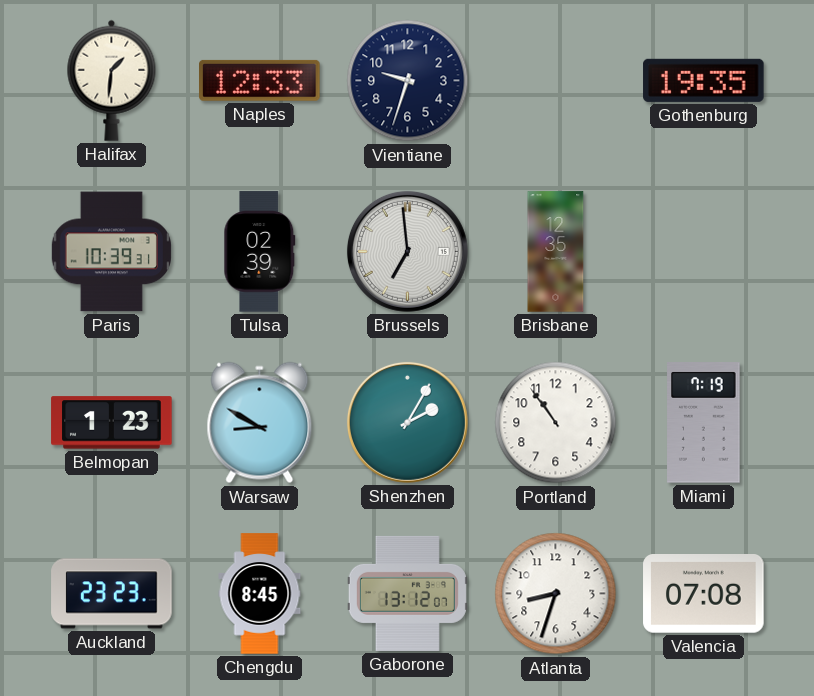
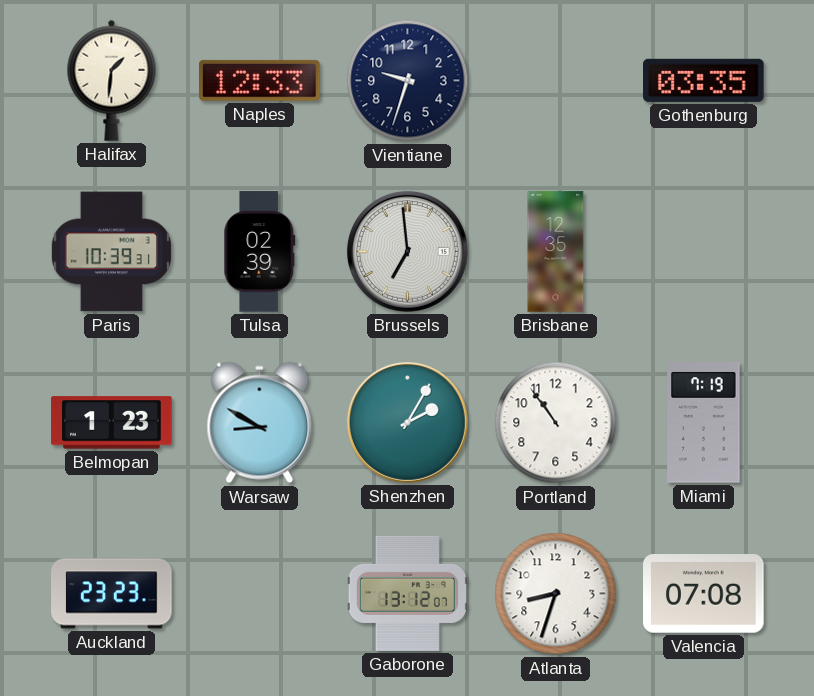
Gothenburg: 19:35 -> 03:35 (704, 80)
Chengdu: 8:45 -> none (260, 594)
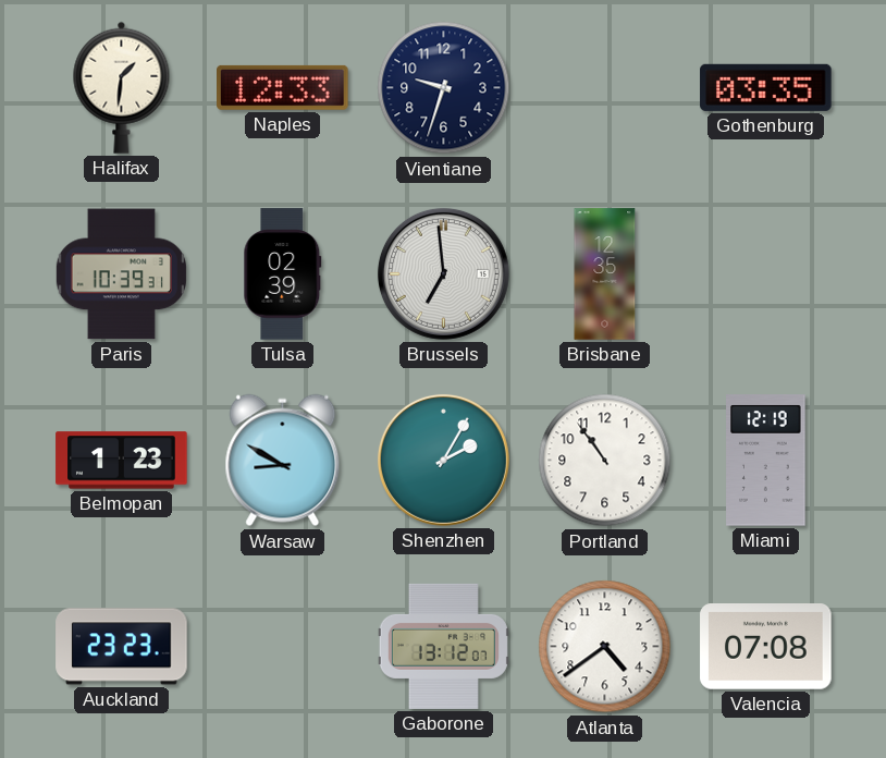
Miami: 7:19 -> 12:19 (766, 461)
Atlanta: 8:33 -> 4:39 (605, 647)
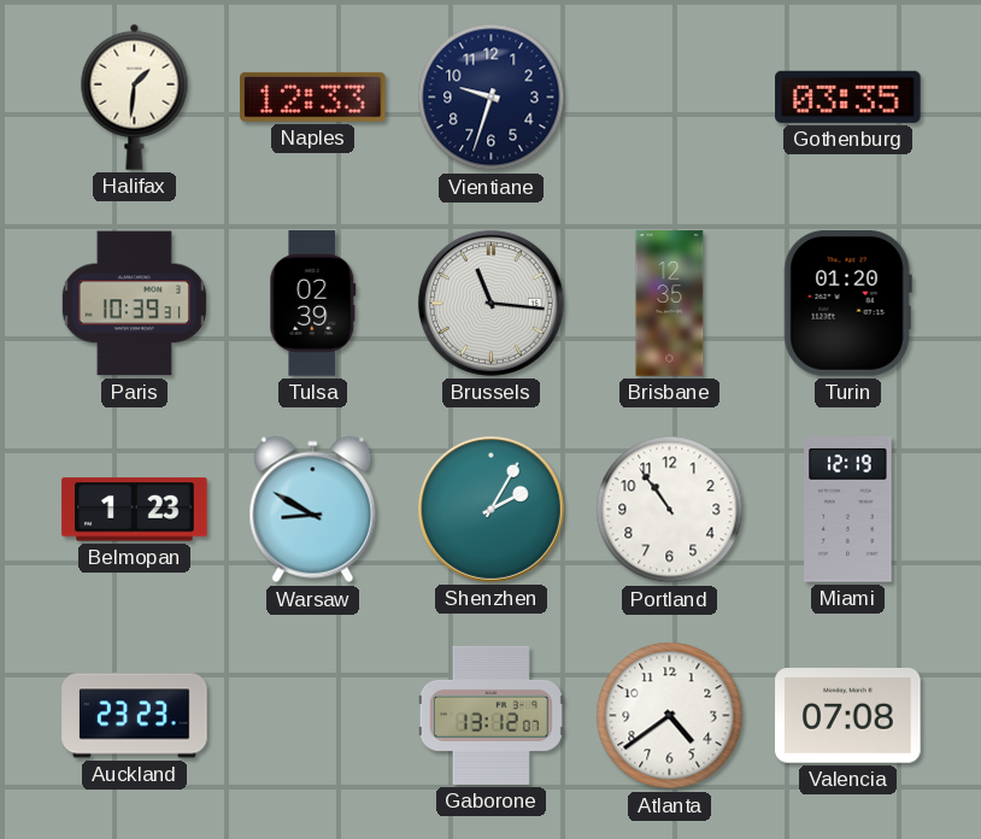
Brussels: 6:59 -> 11:16 (490, 303)
Turin: none -> 01:20 (847, 304)
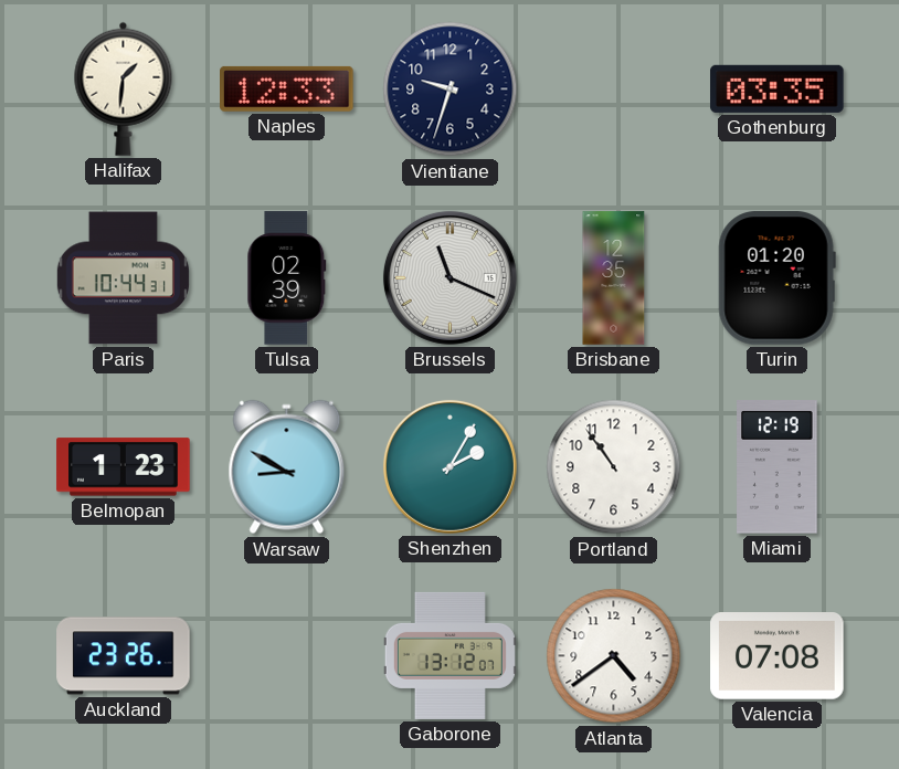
Paris: 10:39 -> 10:44 (123, 278)
Brussels: 11:16 -> 11:19 (449, 277)
Auckland: 23:23 -> 23:26 (124, 656)
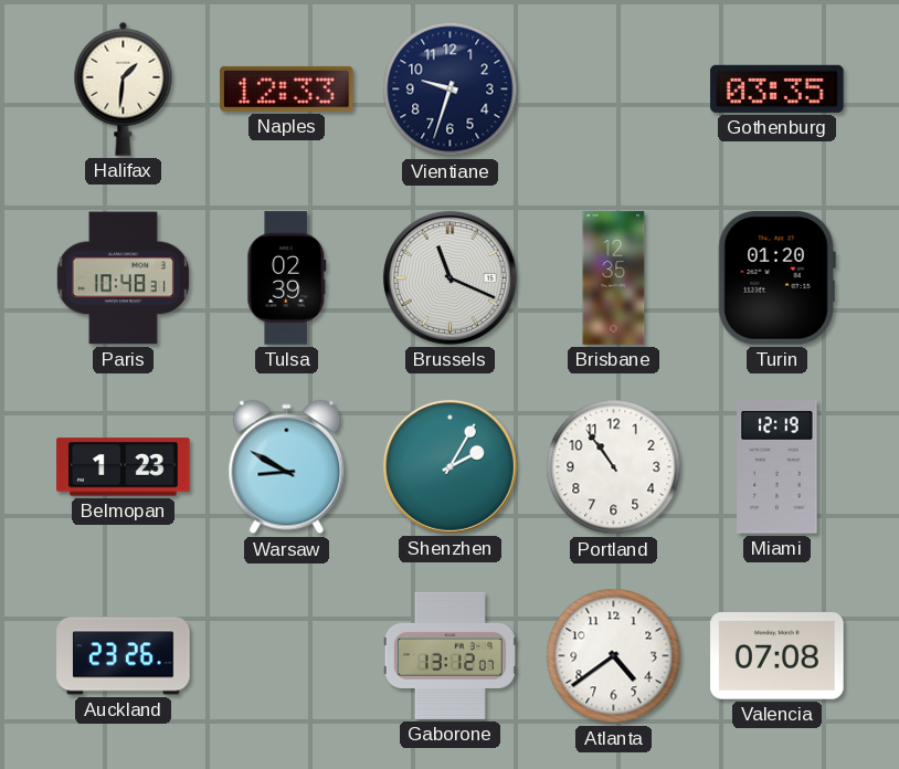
Paris: 10:44 -> 10:48 (123, 278)
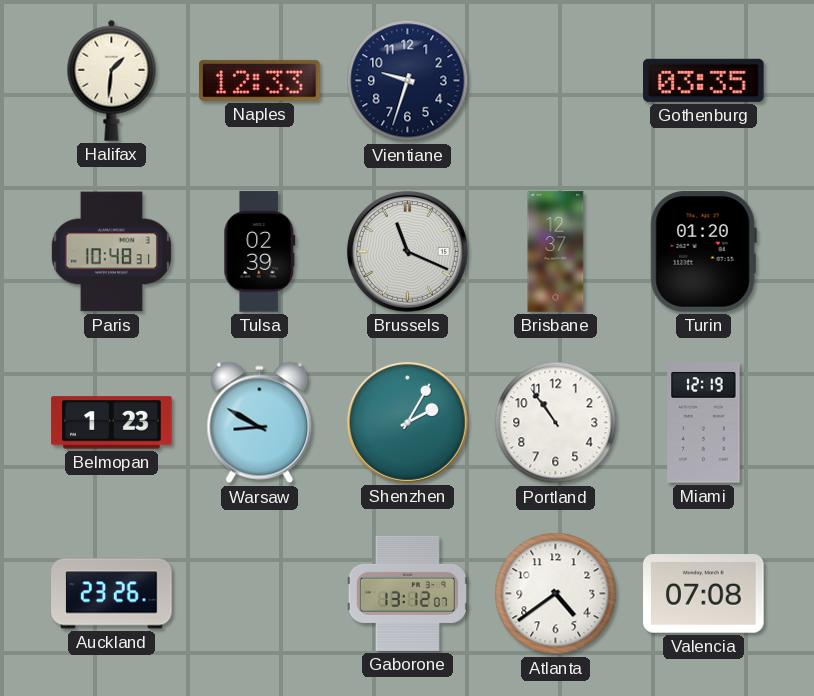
Brisbane: 12:35 -> 12:37 (556, 252)
